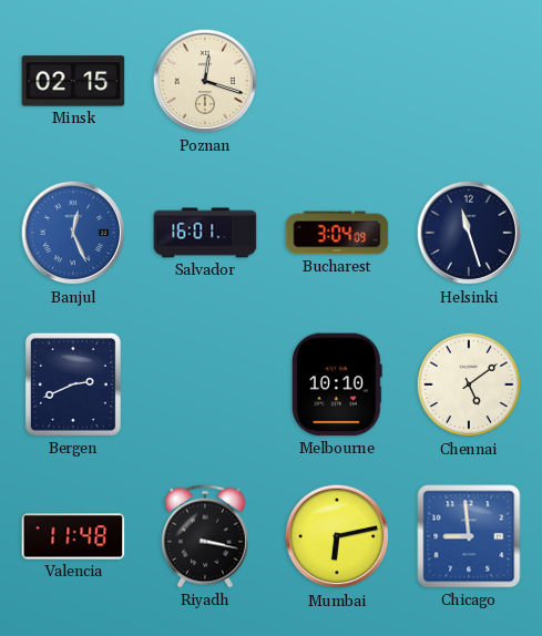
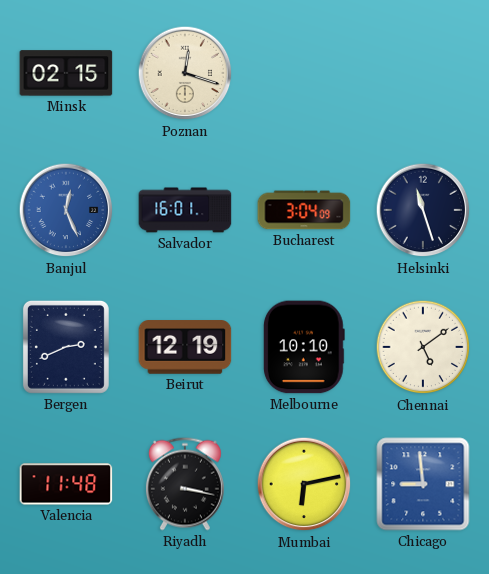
Beirut: none -> 12:19 (185, 347)
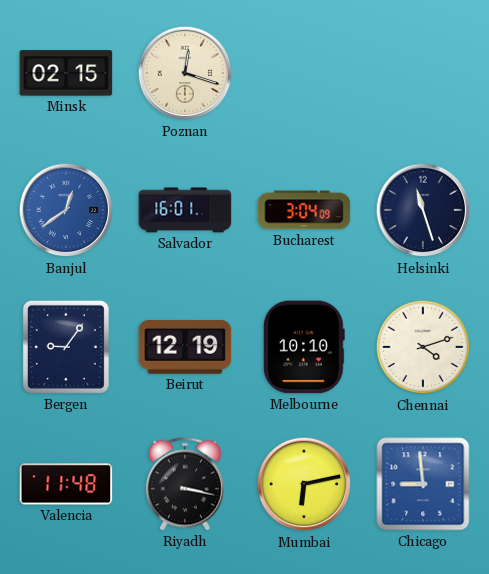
Banjul: 12:26 -> 12:39 (66, 210)
Bergen: 2:41 -> 9:06 (66, 347)
Chennai: 5:09 -> 4:12 (423, 347)
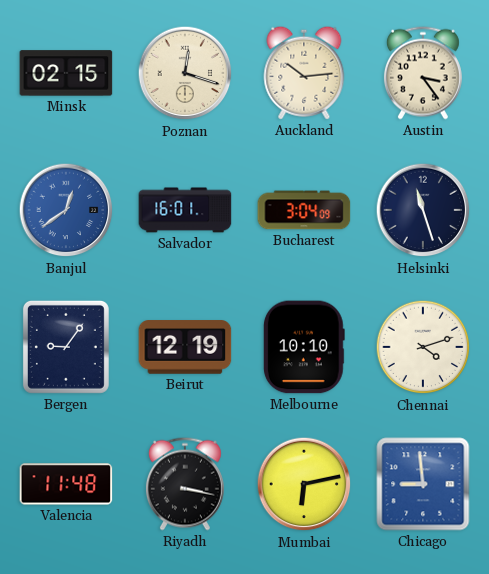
Auckland: none -> 10:14 (304, 73)
Austin: none -> 3:24 (423, 73)
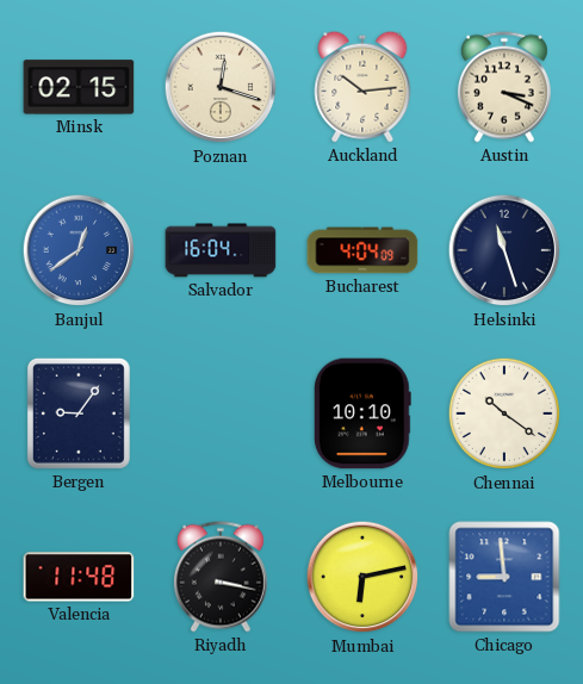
Austin: 3:24 -> 3:19 (504, 87)
Salvador: 16:01 -> 16:04 (221, 250)
Bucharest: 3:04 -> 4:04 (362, 250)
Beirut: 12:19 -> none (185, 347)
Chennai: 4:12 -> 10:21 (504, 413)
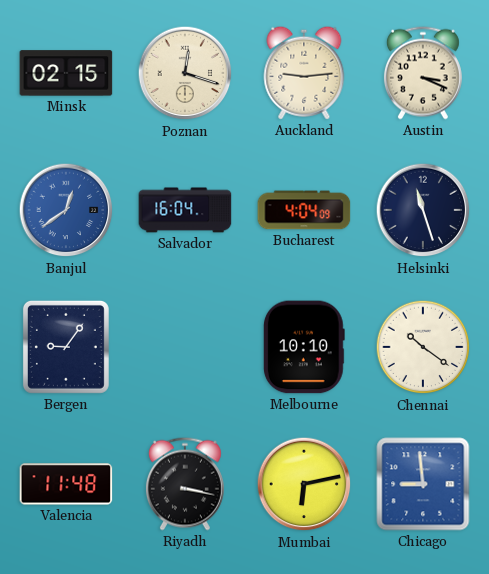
Auckland: 10:14 -> 9:14 (304, 73)
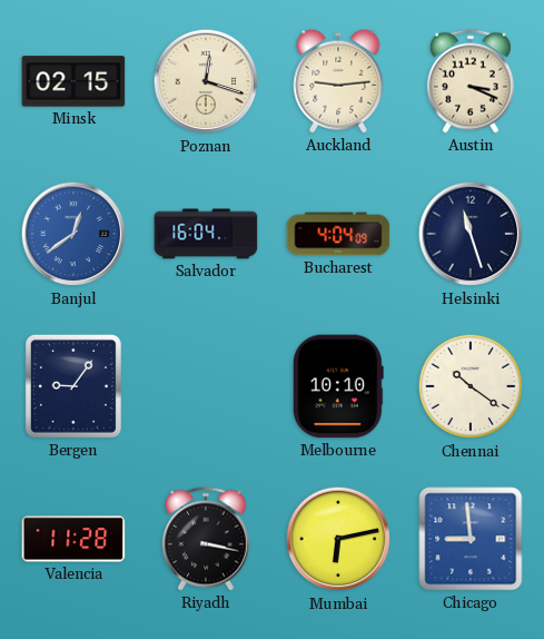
Valencia: 11:48 -> 11:28 (73, 539)
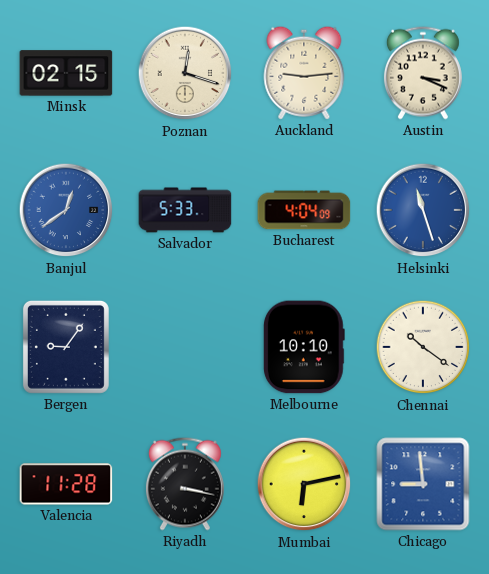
Salvador: 16:04 -> 5:33 (185, 210)
Helsinki dial: navy -> blue (423, 210)
